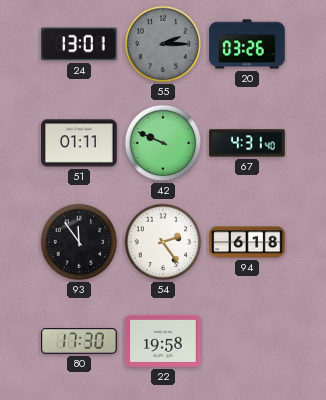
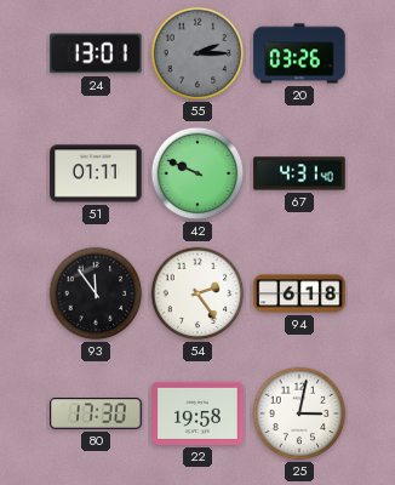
25: none -> 3:02 (299, 413)
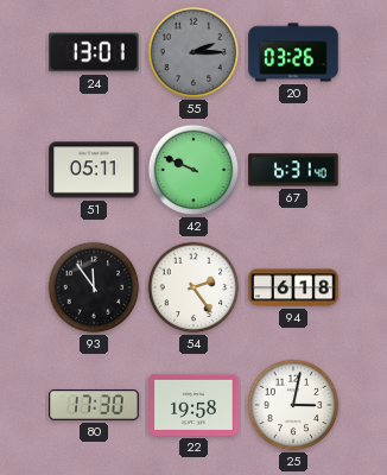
51: 01:11 -> 05:11 (94, 170)
67: 4:31 -> 6:31 (293, 170)
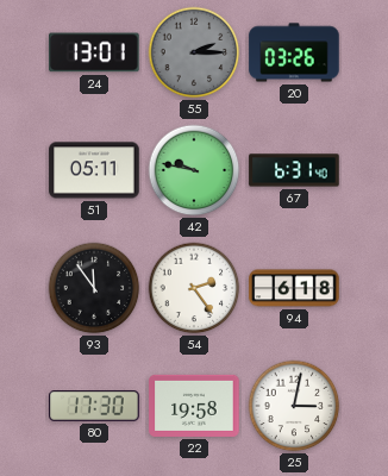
42: 9:49 -> 9:47 (194, 170)
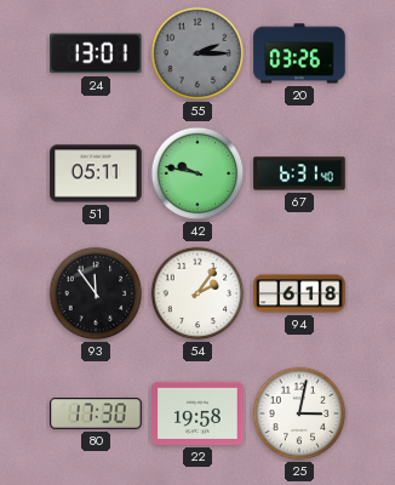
54: 2:24 -> 2:06 (198, 293)
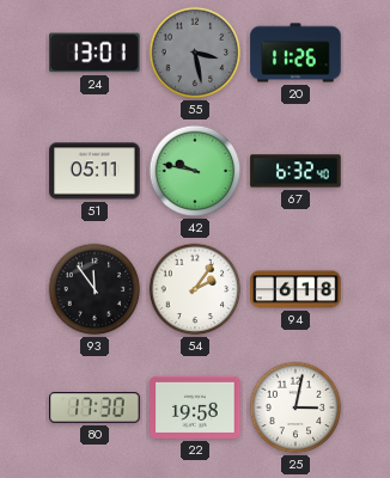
55: 2:15 -> 3:28 (195, 53)
20: 03:26 -> 11:26 (295, 53)
67: 6:31 -> 6:32 (295, 171)
